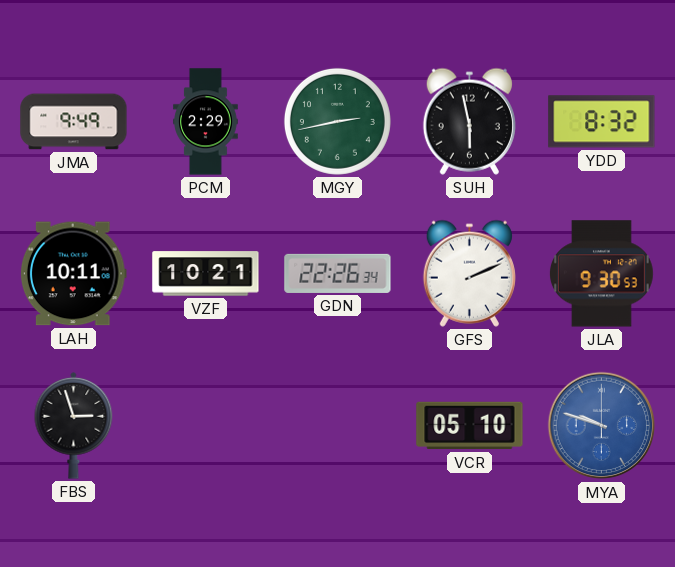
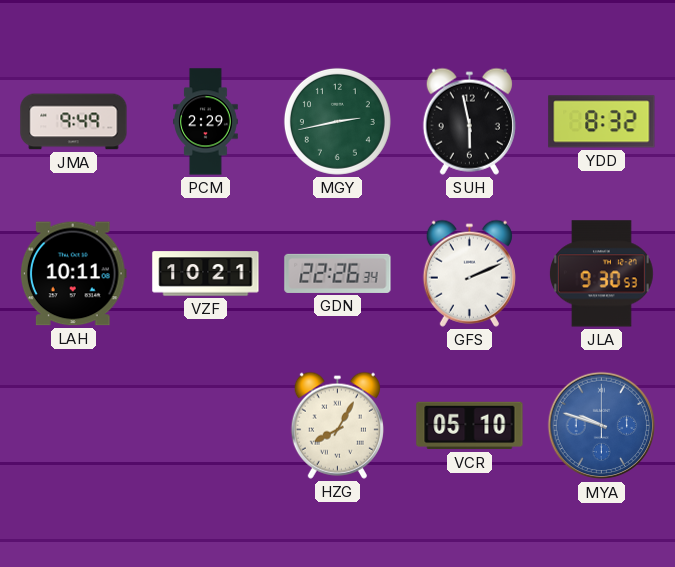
FBS: 2:57 -> none (74, 425)
HZG: none -> 8:05 (337, 425)
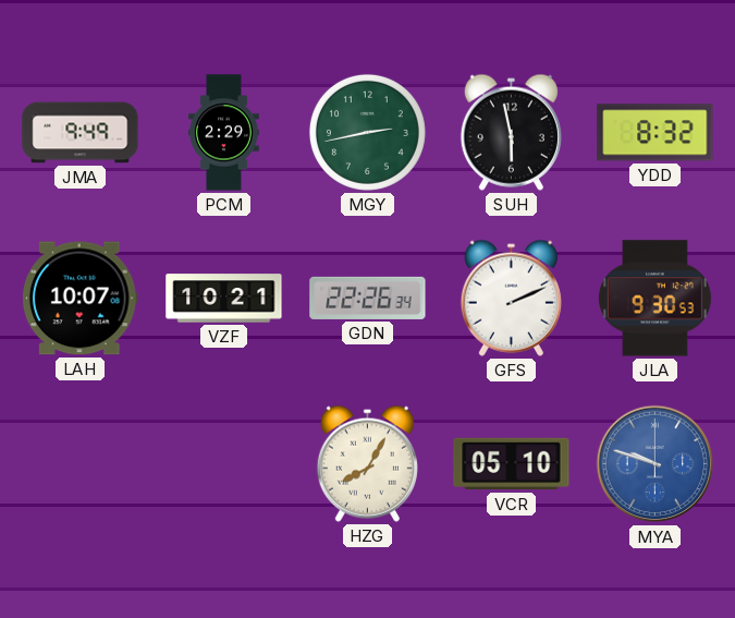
LAH: 10:11 -> 10:07 (79, 299)
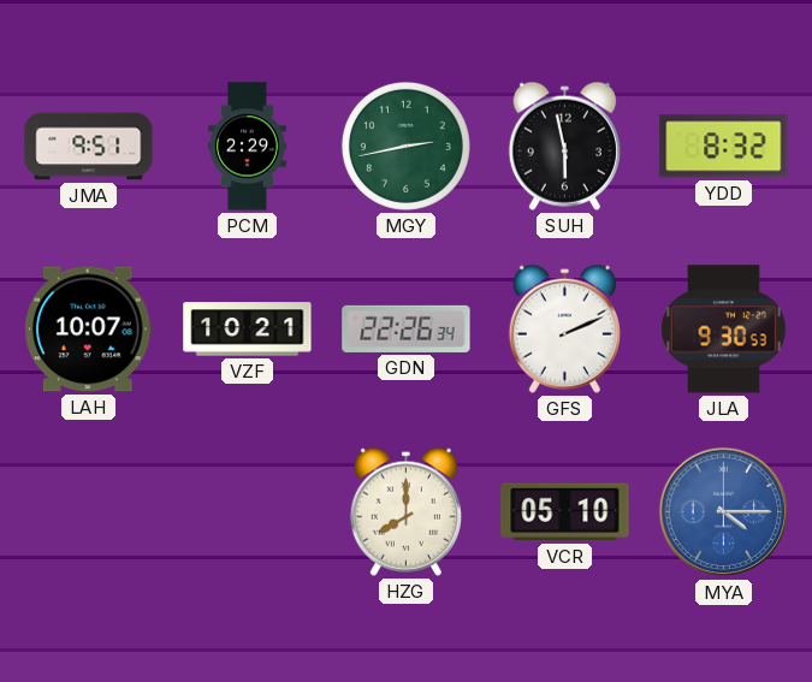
JMA: 9:49 -> 9:51 (89, 147)
HZG: 8:05 -> 8:00 (405, 511)
MYA: 9:48 -> 4:15 (724, 512)
